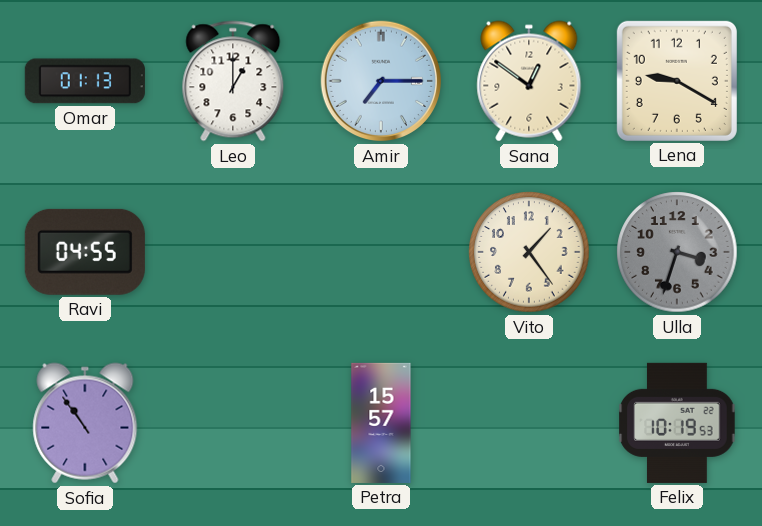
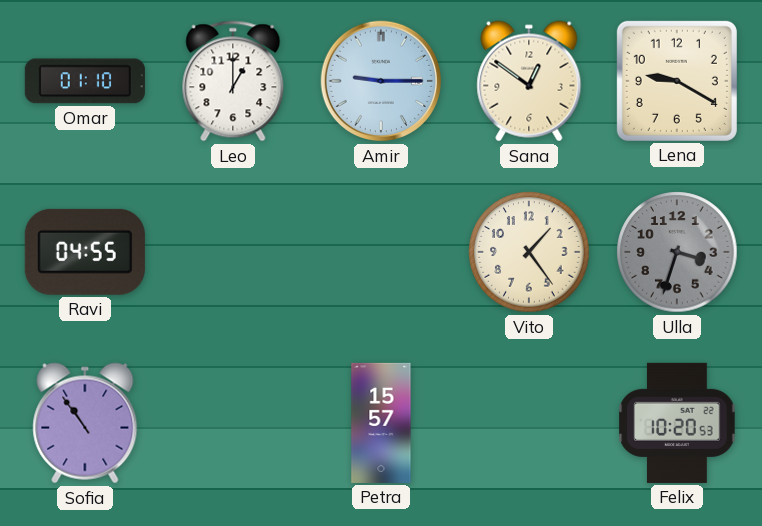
Omar: 01:13 -> 01:10 (85, 81)
Amir: 7:15 -> 9:15 (381, 81)
Felix: 10:19 -> 10:20 (677, 423)
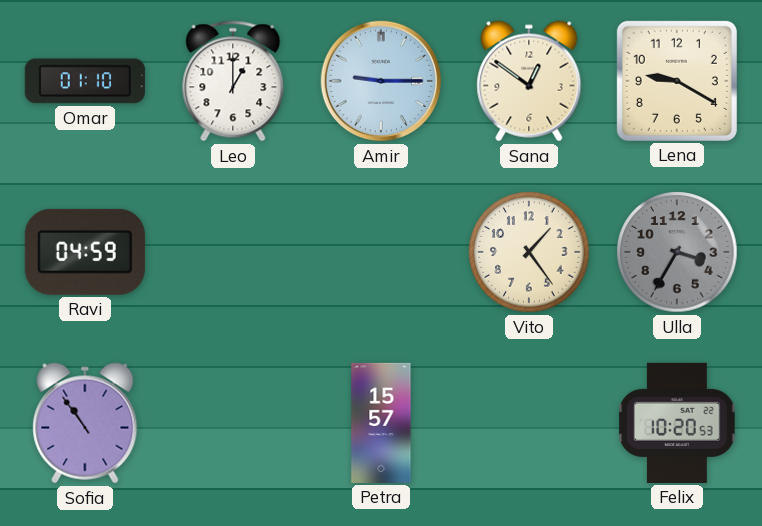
Ravi: 04:55 -> 04:59 (85, 252)
Ulla: 3:33 -> 3:35 (677, 252)
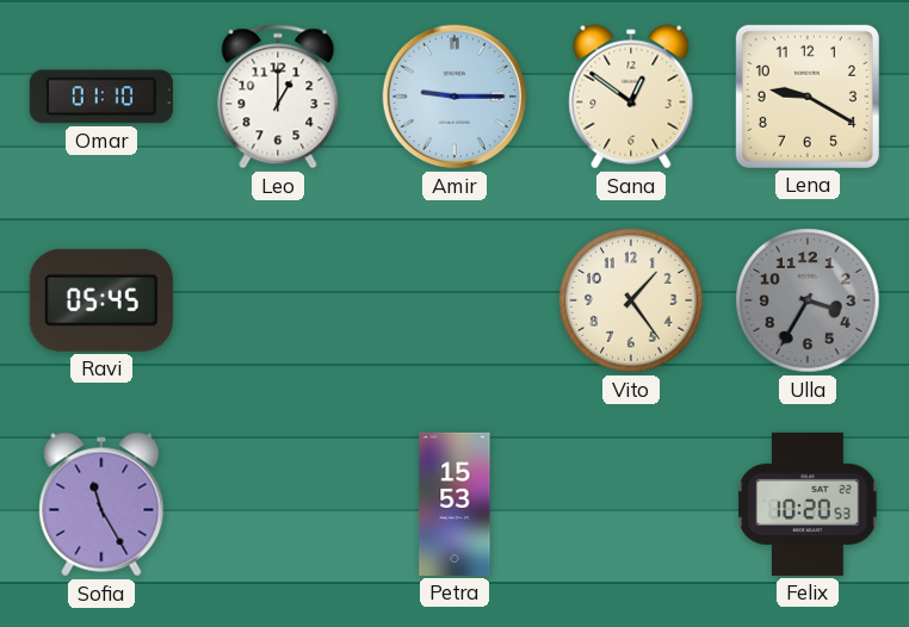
Ravi: 04:59 -> 05:45 (101, 300)
Sofia: 10:54 -> 11:25 (101, 504)
Petra: 15:57 -> 15:53 (455, 504)
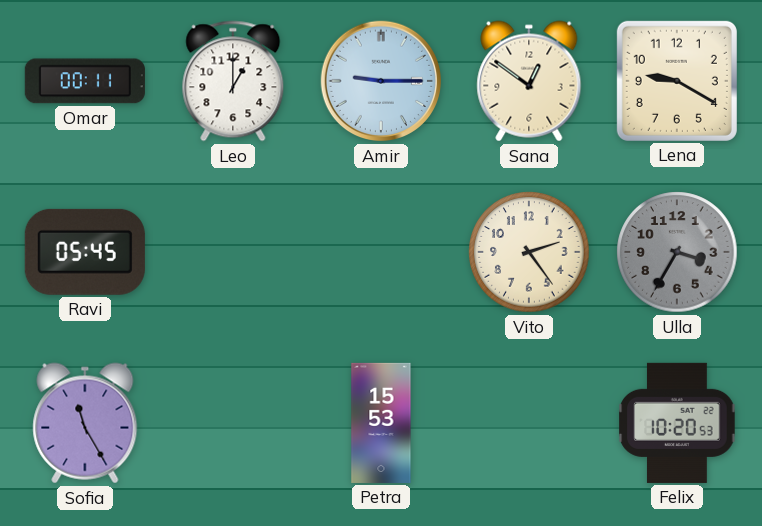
Omar: 01:10 -> 00:11 (85, 81)
Vito: 1:24 -> 2:24 (529, 252)
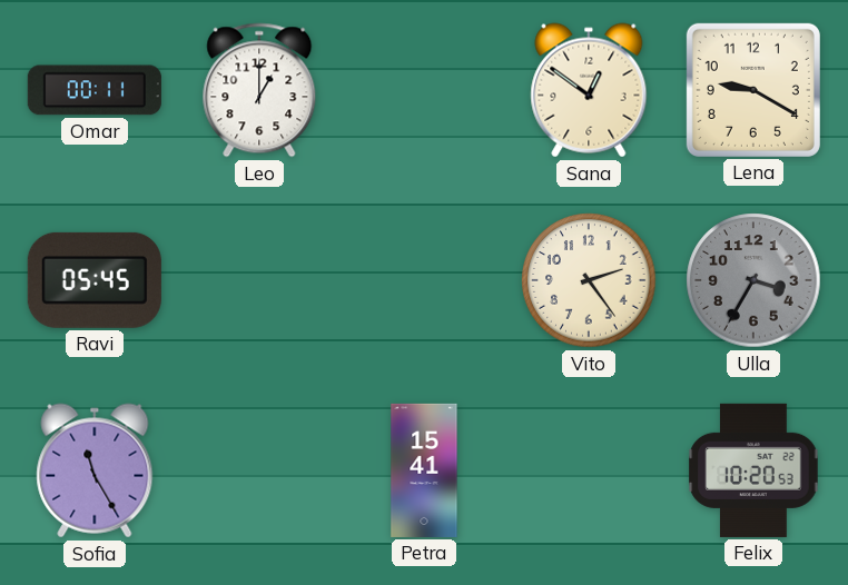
Amir: 9:15 -> none (381, 81)
Petra: 15:53 -> 15:41 (424, 470)
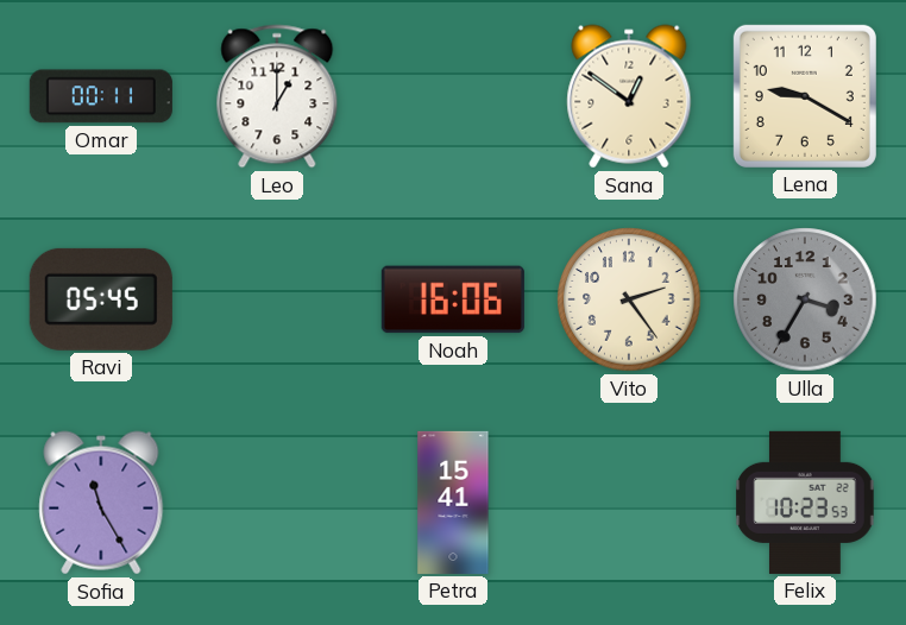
Noah: none -> 16:06 (453, 299)
Felix: 10:20 -> 10:23 (805, 503)
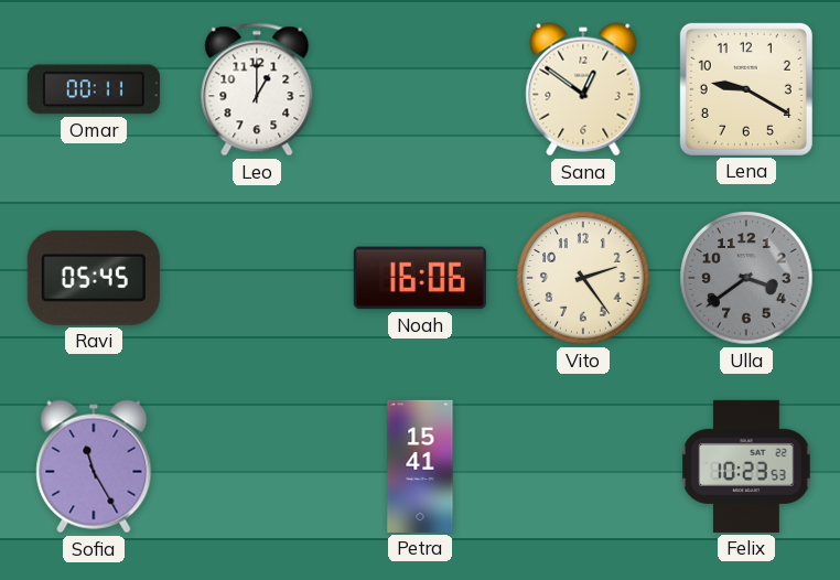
Ulla: 3:35 -> 3:39 (746, 278)
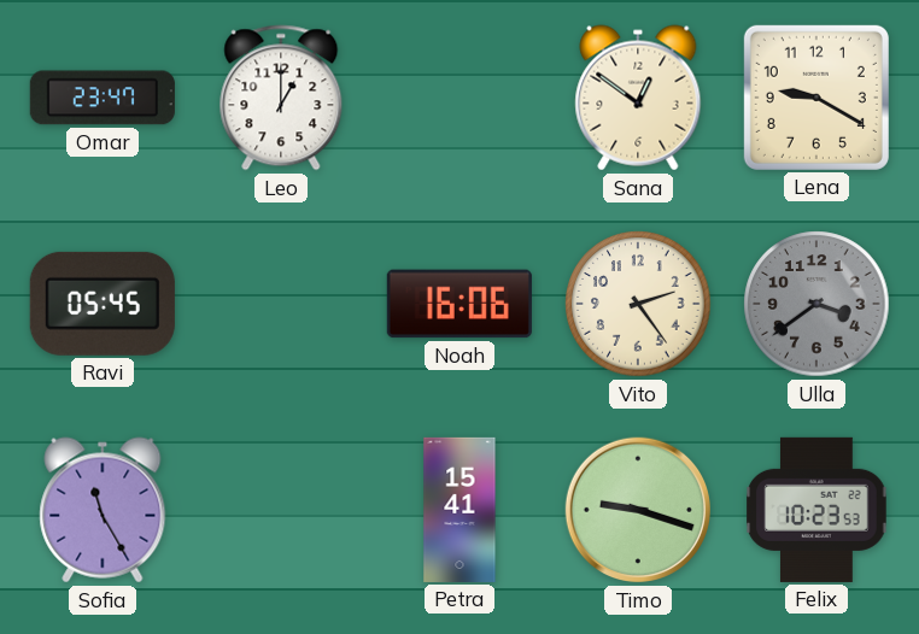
Omar: 00:11 -> 23:47 (103, 98)
Timo: none -> 9:18 (638, 510)
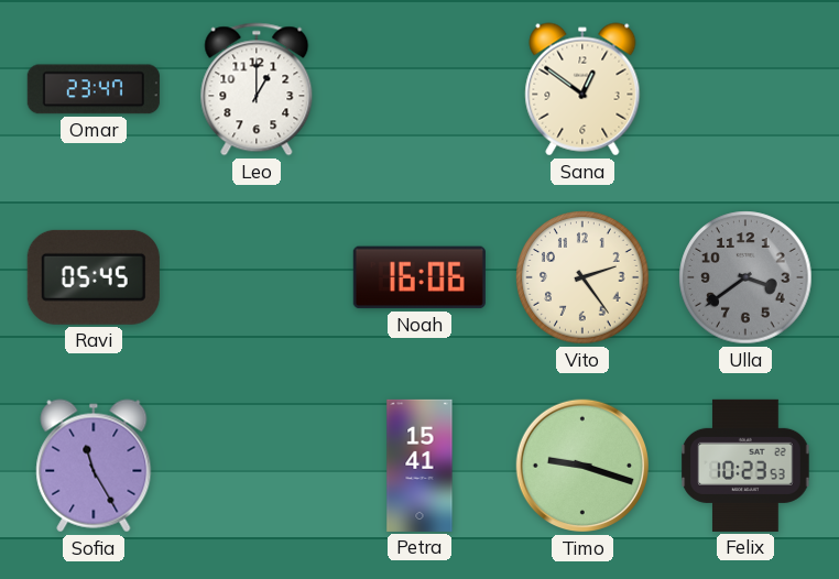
Lena: 9:20 -> none (816, 98)
